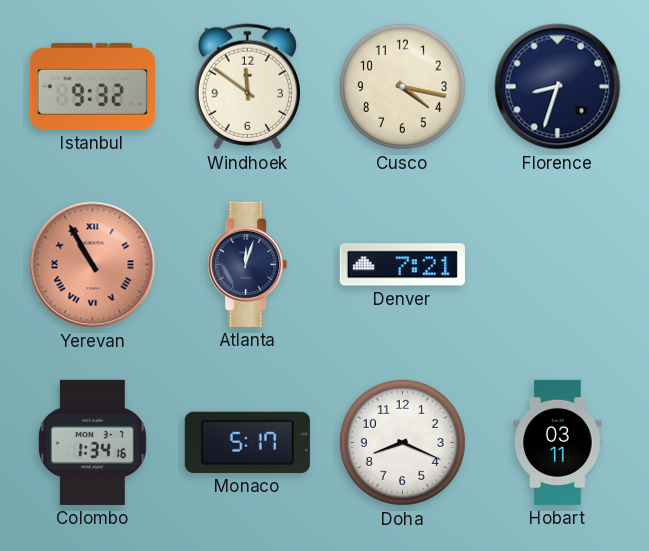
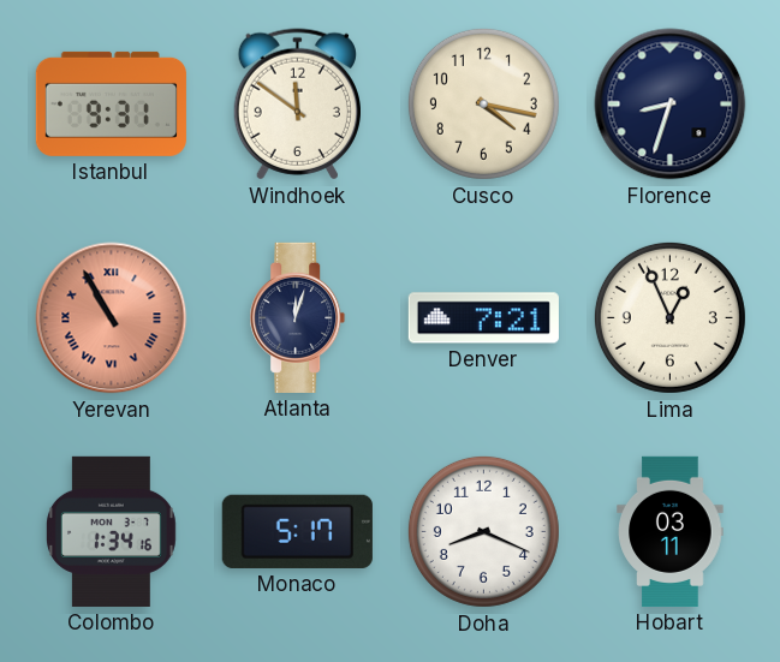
Istanbul: 9:32 -> 9:31 (111, 103)
Lima: none -> 12:56 (669, 317)
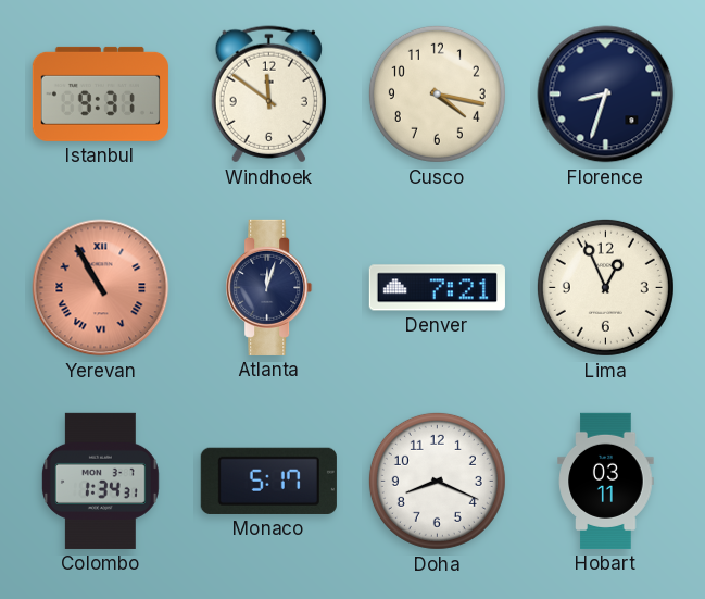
Colombo: 1:34:16 -> 1:34:31 (100, 481)
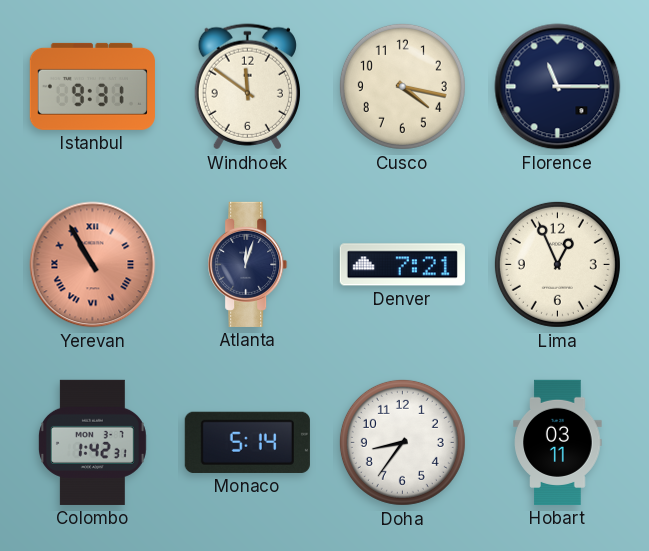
Florence: 8:33 -> 11:15 (558, 87)
Colombo: 1:34 -> 1:42 (92, 442)
Monaco: 5:17 -> 5:14 (247, 442)
Doha: 8:19 -> 8:36 (402, 442)
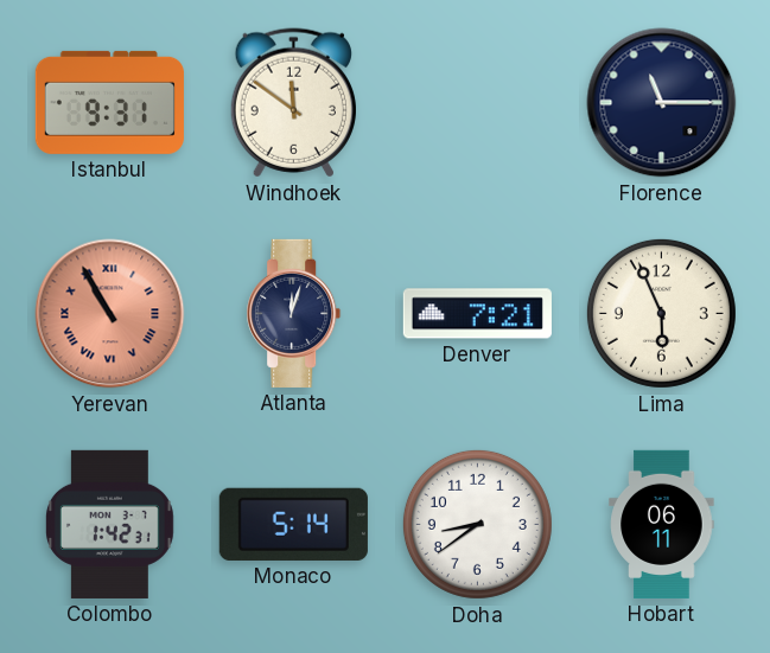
Cusco: 4:17 -> none (402, 86)
Lima: 12:56 -> 5:56 (661, 313)
Doha: 8:36 -> 8:39 (477, 524)
Hobart: 03:11 -> 06:11 (662, 524)
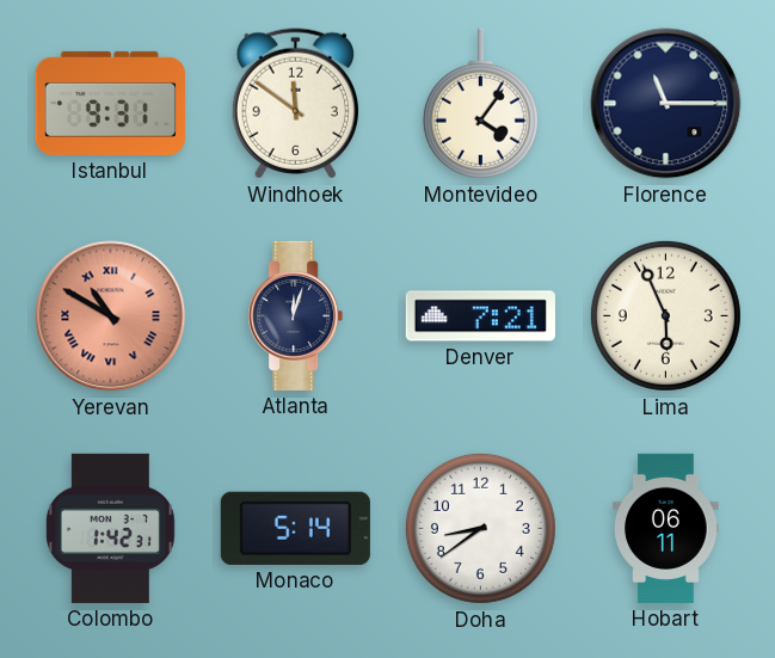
Montevideo: none -> 4:06 (480, 104)
Yerevan: 10:55 -> 10:50 (111, 316)
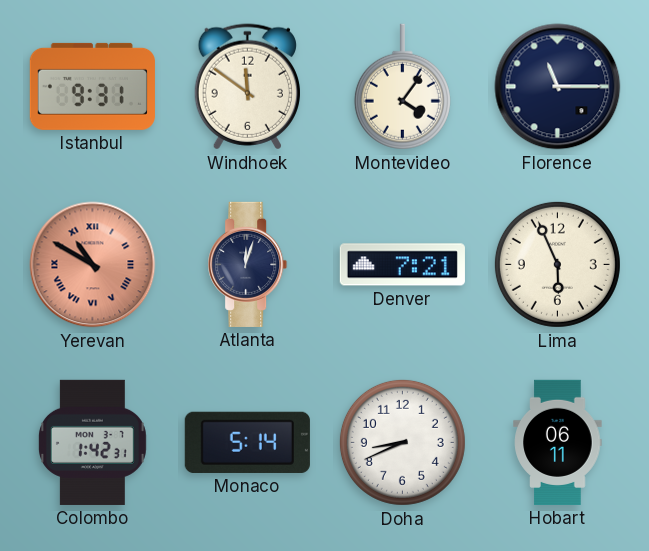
Doha: 8:39 -> 8:41 (402, 442)
